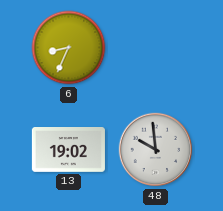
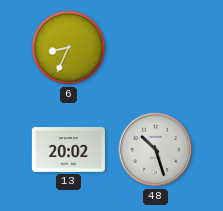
13: 19:02 -> 20:02 (68, 150)
48: 9:59 -> 10:27 (156, 150)
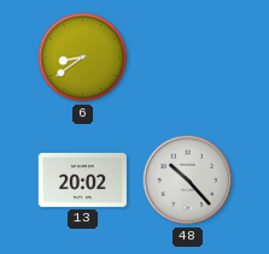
6: 8:34 -> 8:39 (83, 58)
48: 10:27 -> 10:23 (188, 181)
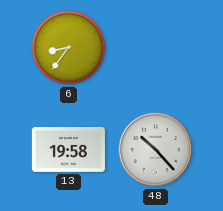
6: 8:39 -> 8:36 (69, 48)
13: 20:02 -> 19:58 (68, 150)
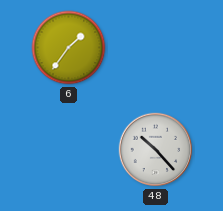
6: 8:36 -> 1:36 (69, 48)
13: 19:58 -> none (68, 150)
